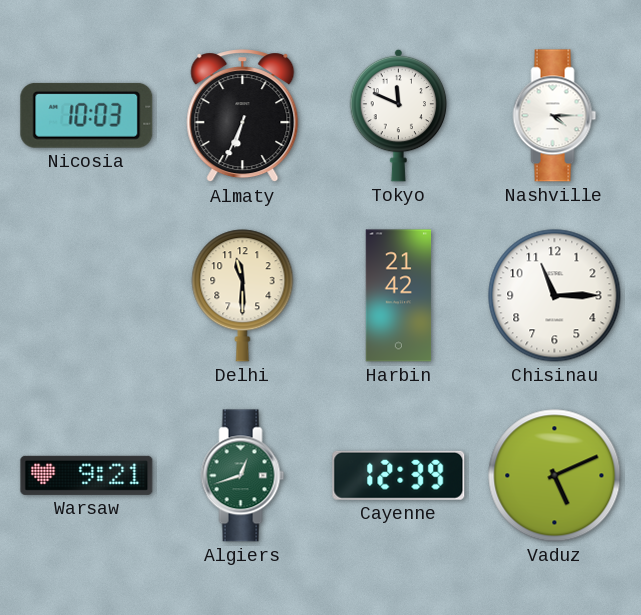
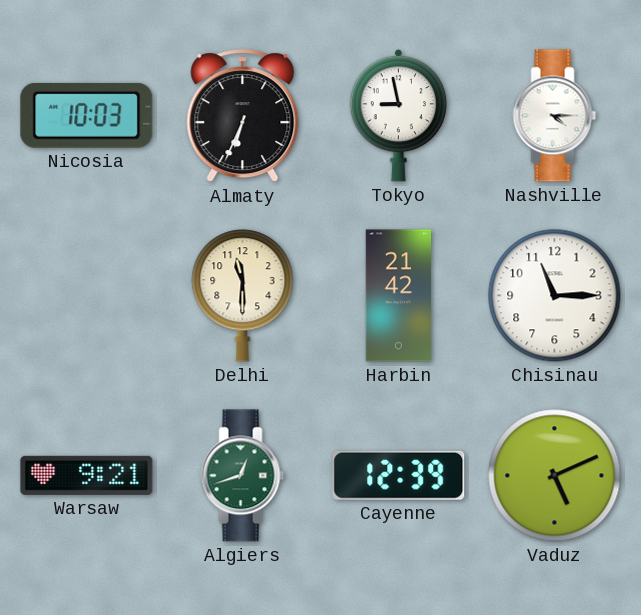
Tokyo: 11:49 -> 8:58 (399, 115)
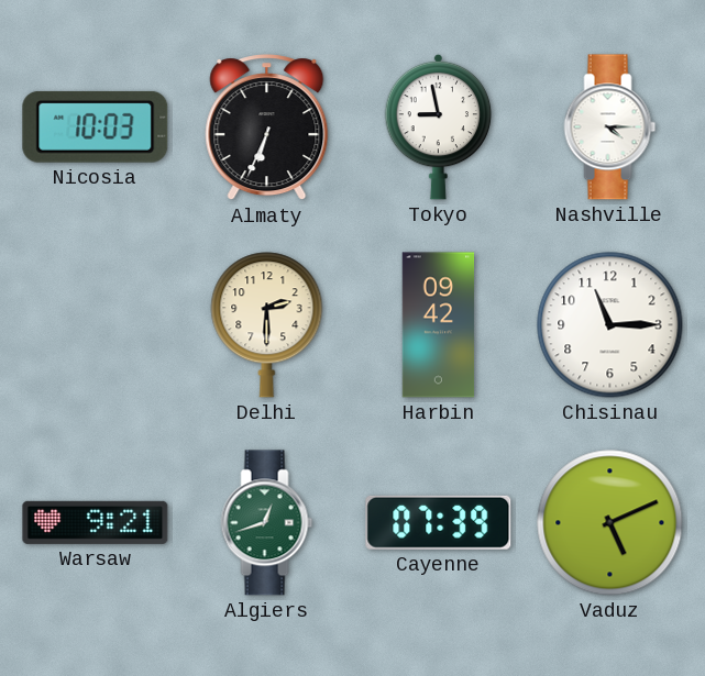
Delhi: 11:30 -> 2:30 (267, 325)
Harbin: 21:42 -> 09:42 (439, 325)
Cayenne: 12:39 -> 07:39 (439, 522)
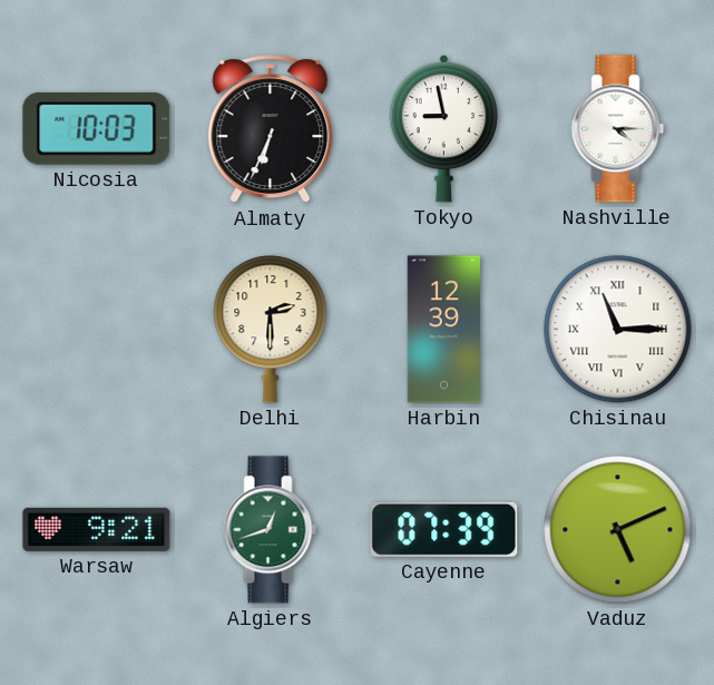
Harbin: 09:42 -> 12:39 (444, 330)
Chisinau numerals: Arabic -> Roman (618, 330)
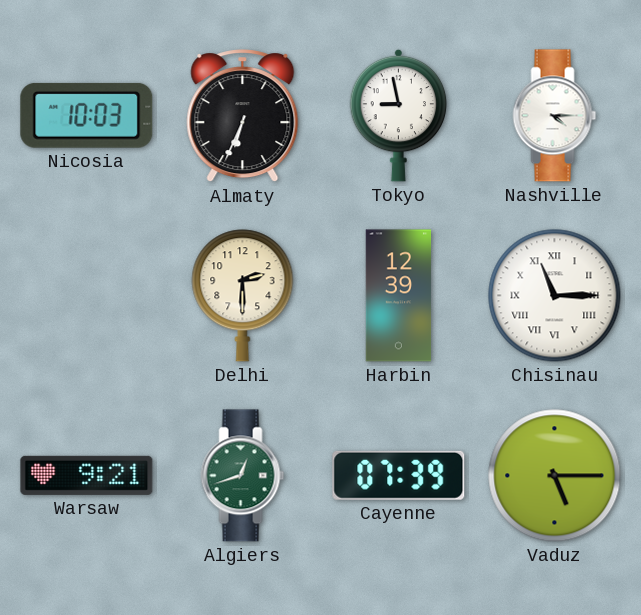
Vaduz: 5:11 -> 5:15 (555, 476)
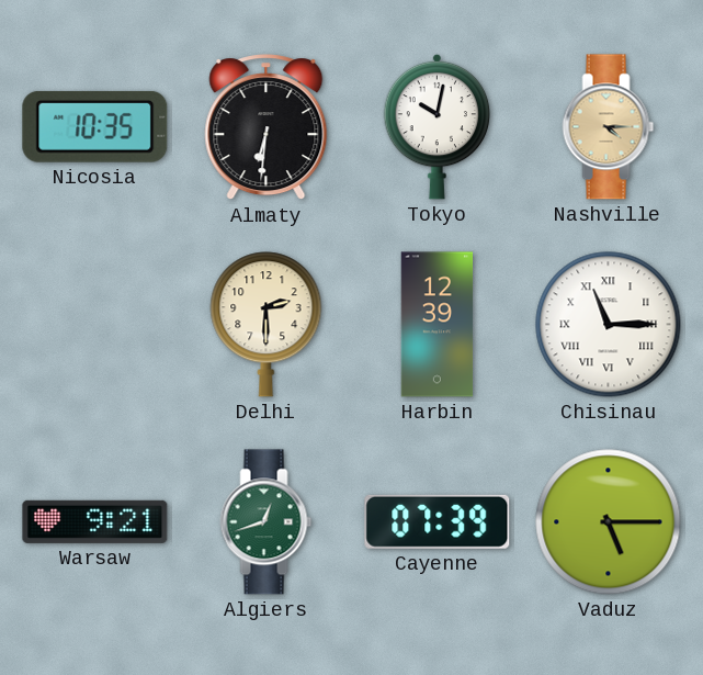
Nicosia: 10:03 -> 10:35 (95, 126)
Almaty: 6:34 -> 6:31 (267, 127)
Tokyo: 8:58 -> 10:02 (438, 126)
Nashville dial: white -> champagne (609, 127)
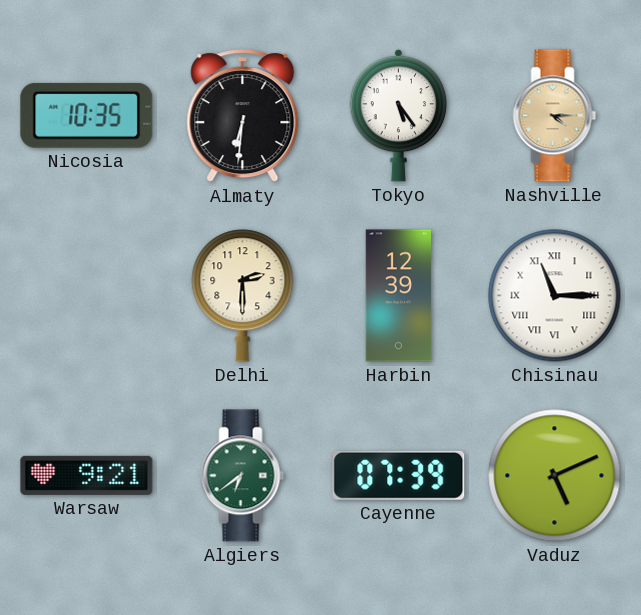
Tokyo: 10:02 -> 5:24 (399, 115)
Algiers: 12:42 -> 6:39 (243, 476)
Vaduz: 5:15 -> 5:11 (555, 476)
